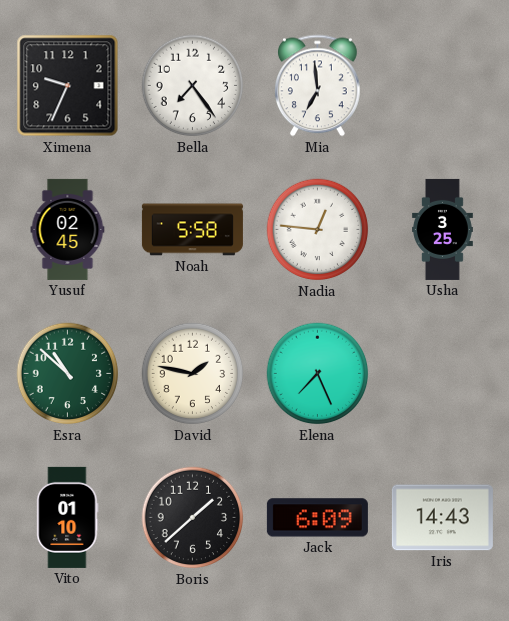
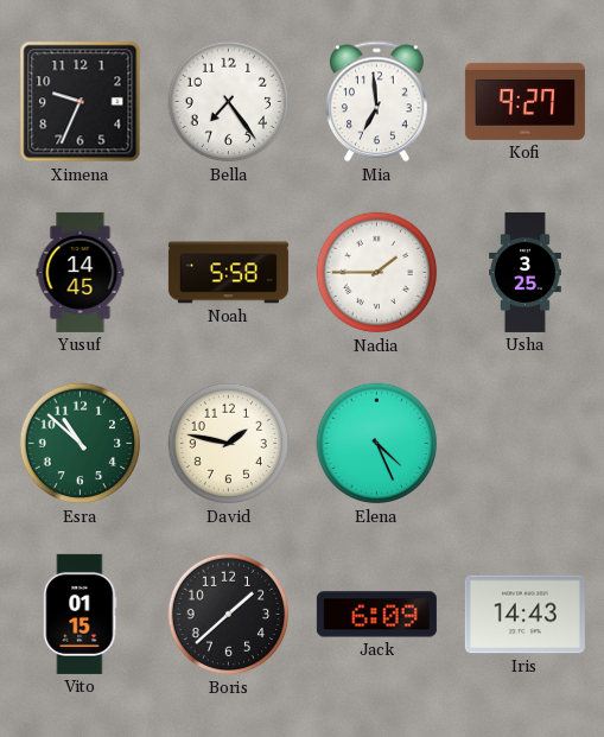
Kofi: none -> 9:27 (524, 101)
Yusuf: 02:45 -> 14:45 (81, 272)
Nadia: 12:46 -> 1:45 (377, 273)
Elena: 7:26 -> 4:26 (377, 444)
Vito: 01:10 -> 01:15 (81, 614)
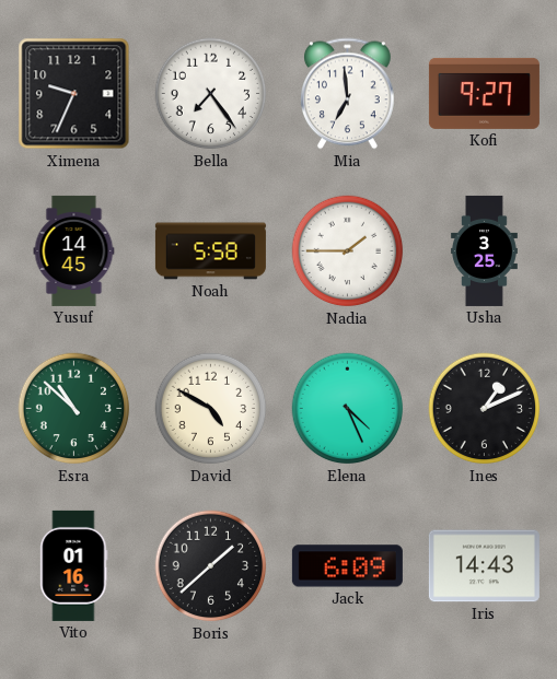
David: 1:47 -> 4:50 (211, 409)
Ines: none -> 1:11 (485, 409)
Vito: 01:15 -> 01:16 (74, 565)
